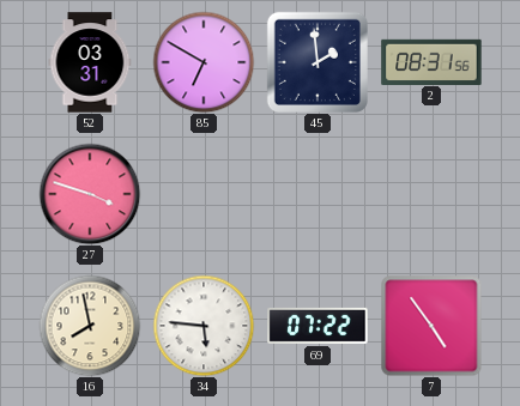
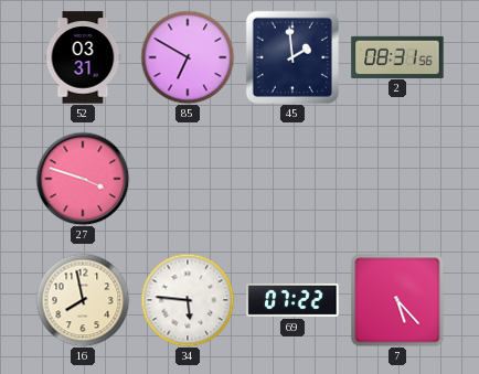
7: 4:54 -> 5:23 (397, 300)
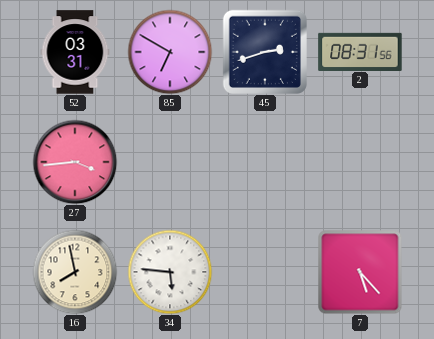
45: 1:59 -> 2:42 (265, 52)
27: 3:48 -> 3:44 (75, 162)
69: 07:22 -> none (292, 300)
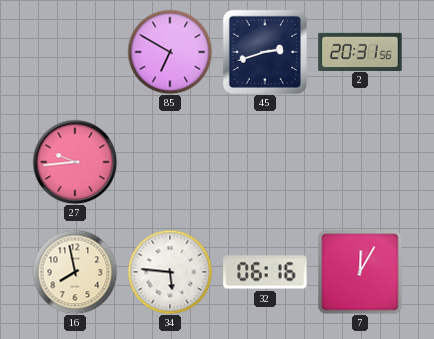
52: 03:31 -> none (75, 52)
2: 08:31 -> 20:31 (360, 51)
27: 3:44 -> 9:44 (75, 162)
32: none -> 06:16 (265, 272)
7: 5:23 -> 12:05 (360, 272)
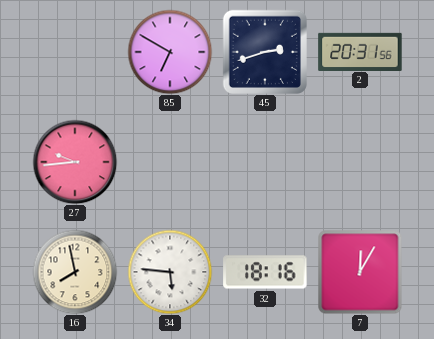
32: 06:16 -> 18:16 (265, 272)
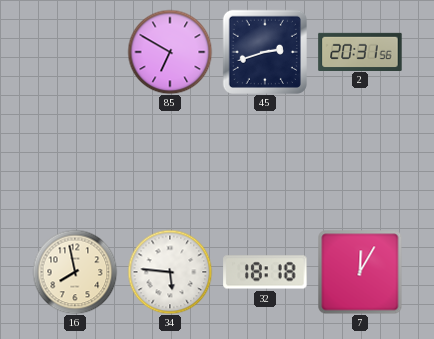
27: 9:44 -> none (75, 162)
32: 18:16 -> 18:18 (265, 272)
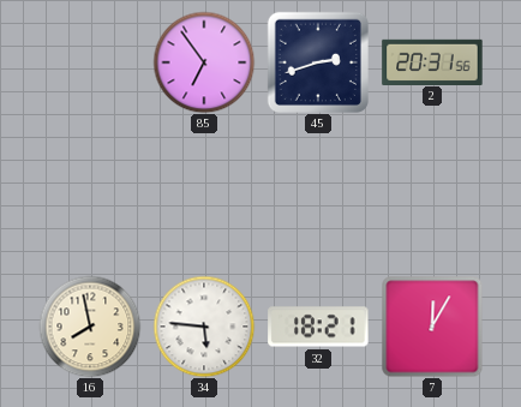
85: 6:50 -> 6:54 (204, 62)
32: 18:18 -> 18:21 (318, 327)
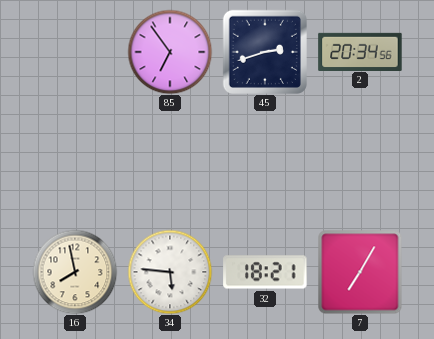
2: 20:31 -> 20:34 (360, 51)
7: 12:05 -> 7:05 (360, 272)
